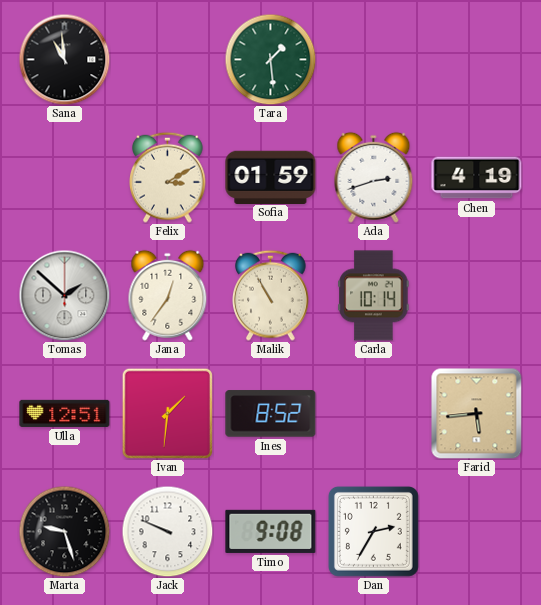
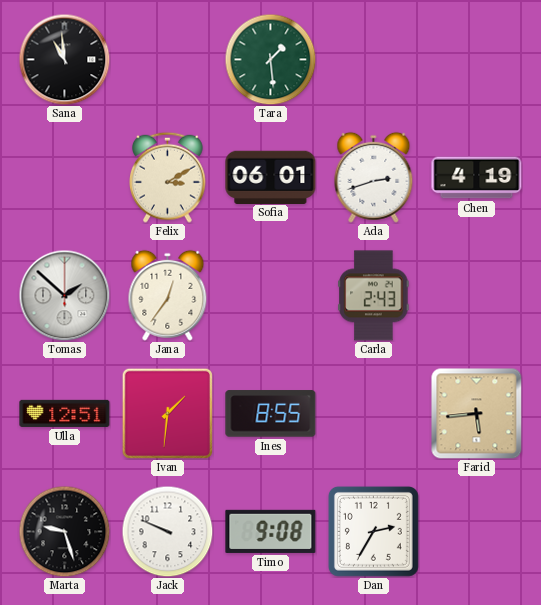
Sofia: 01:59 -> 06:01 (271, 177)
Malik: 10:55 -> none (271, 295)
Carla: 10:14 -> 2:43 (374, 296)
Ines: 8:52 -> 8:55 (271, 414)
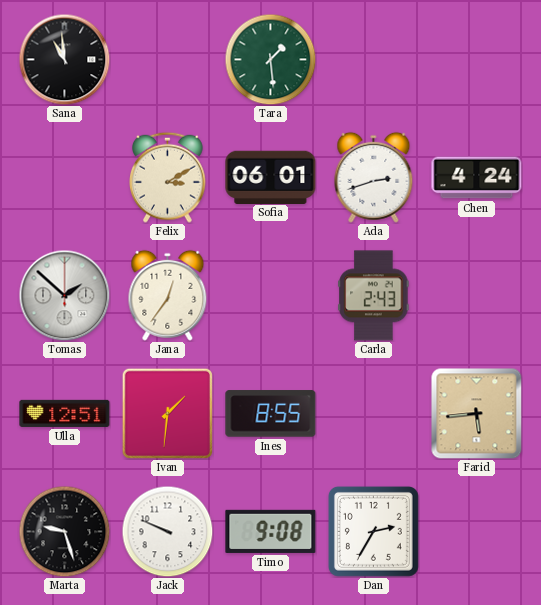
Chen: 4:19 -> 4:24 (477, 178)
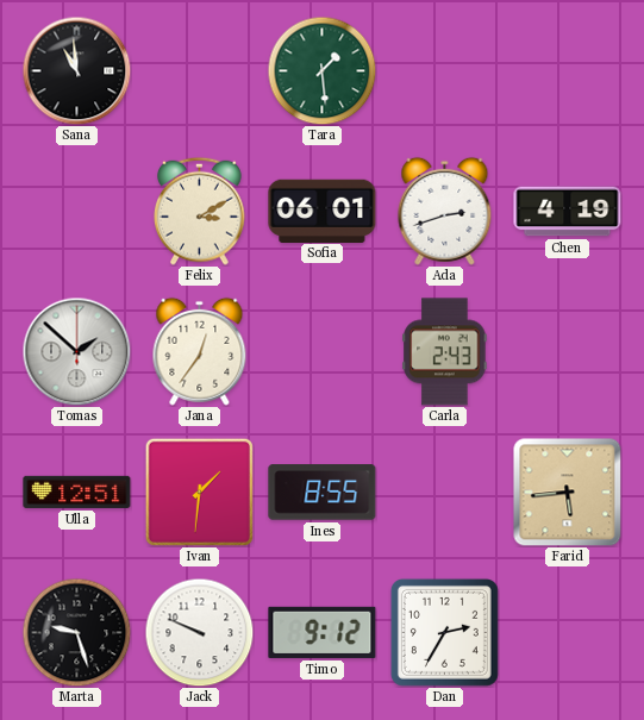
Chen: 4:24 -> 4:19 (568, 212)
Timo: 9:08 -> 9:12 (323, 632)
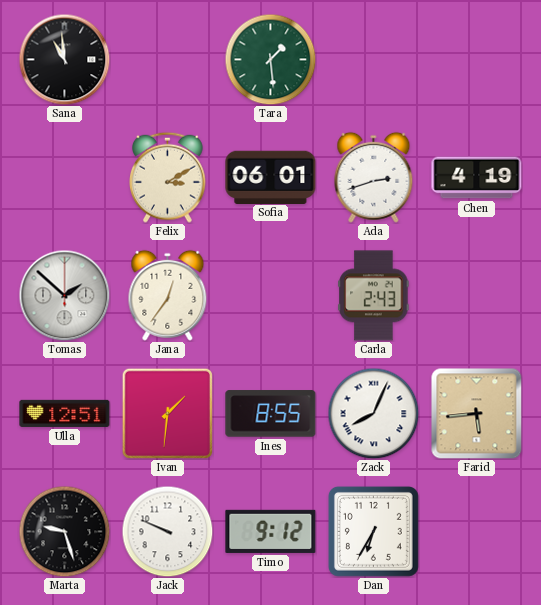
Zack: none -> 8:04 (373, 413)
Dan: 2:35 -> 6:35 (373, 531)
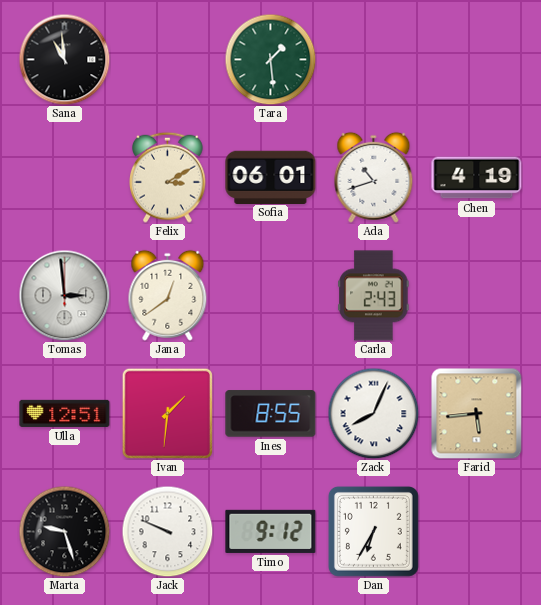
Ada: 2:42 -> 10:42 (374, 177)
Tomas: 1:52 -> 2:59 (64, 295)
Jana: 12:36 -> 12:39 (168, 295)
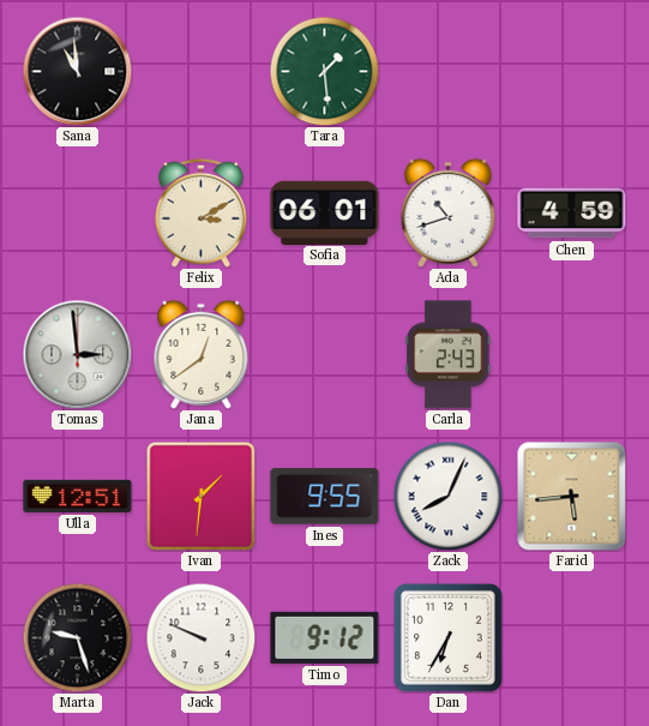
Chen: 4:19 -> 4:59 (572, 214)
Ines: 8:55 -> 9:55 (325, 497)
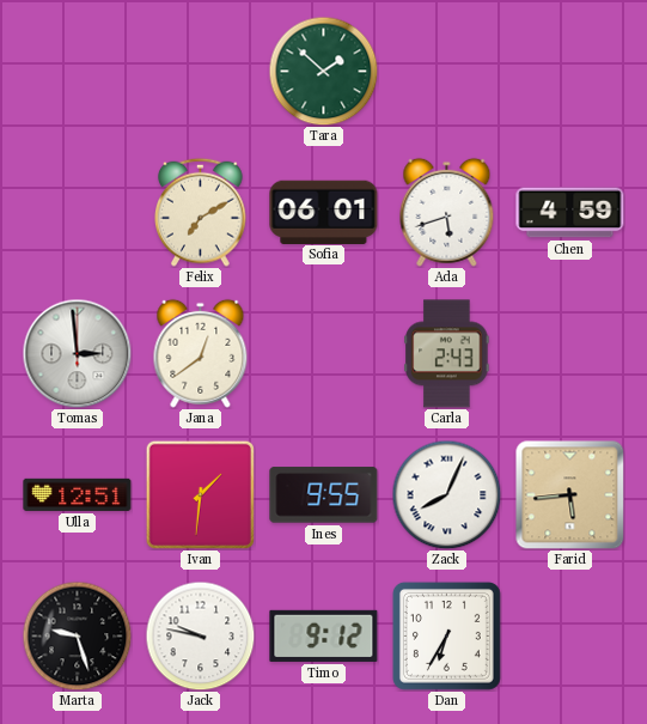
Sana: 10:59 -> none (77, 71)
Tara: 1:29 -> 1:52 (323, 71)
Felix: 3:10 -> 7:10 (201, 212)
Ada: 10:42 -> 5:42 (447, 212)
Jack: 9:49 -> 9:47 (200, 635)
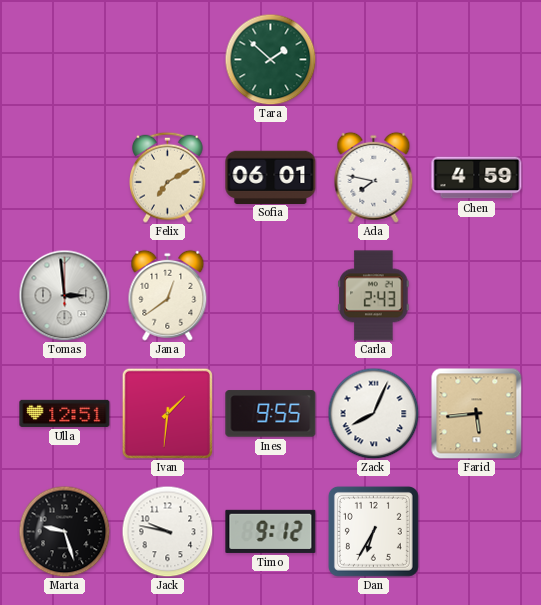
Ada: 5:42 -> 7:47 (374, 177)
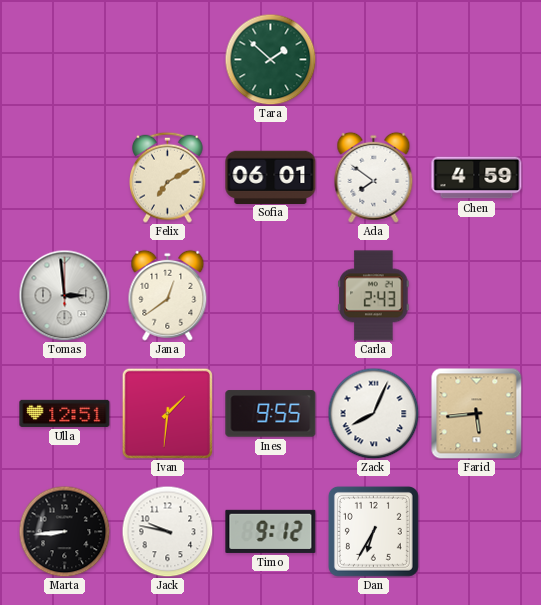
Ada: 7:47 -> 7:51 (374, 177)
Marta: 9:27 -> 8:44 (64, 531)
